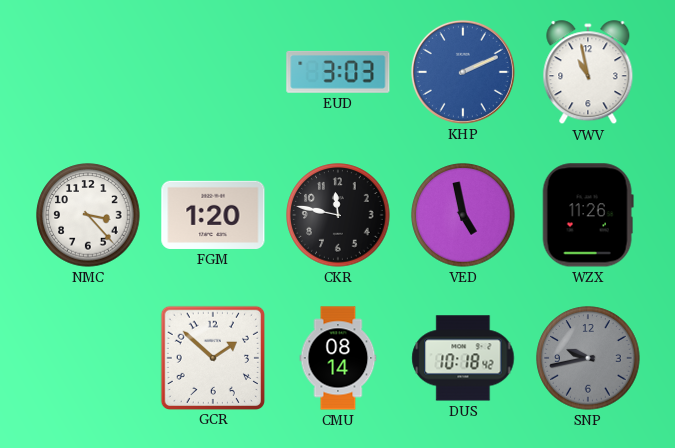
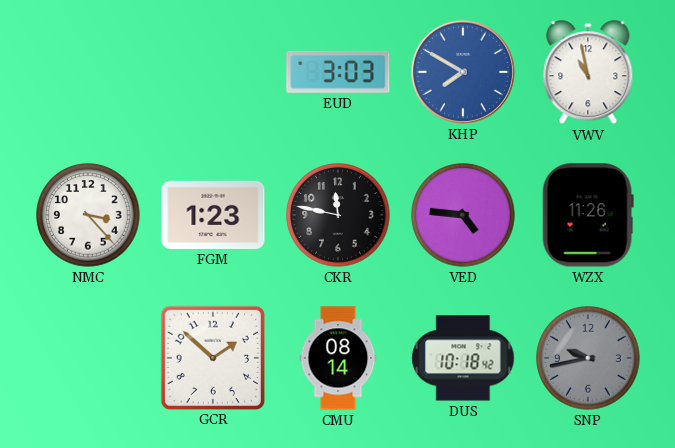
KHP: 2:11 -> 7:50 (463, 72)
FGM: 1:20 -> 1:23 (213, 215)
VED: 4:58 -> 4:46 (463, 215)
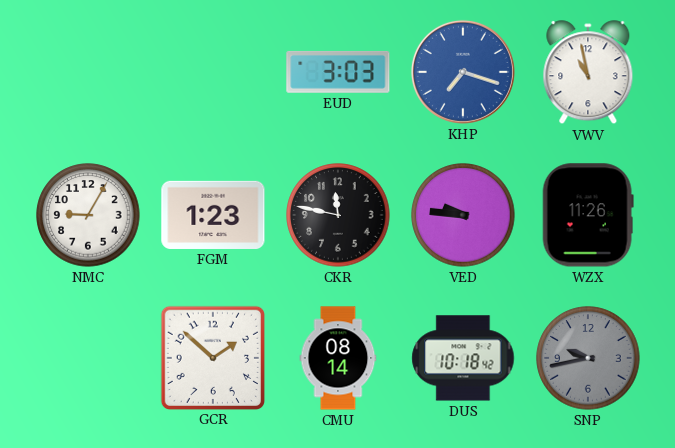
KHP: 7:50 -> 7:18 (463, 72)
NMC: 3:23 -> 9:05 (88, 215)
VED: 4:46 -> 9:46 (463, 215)
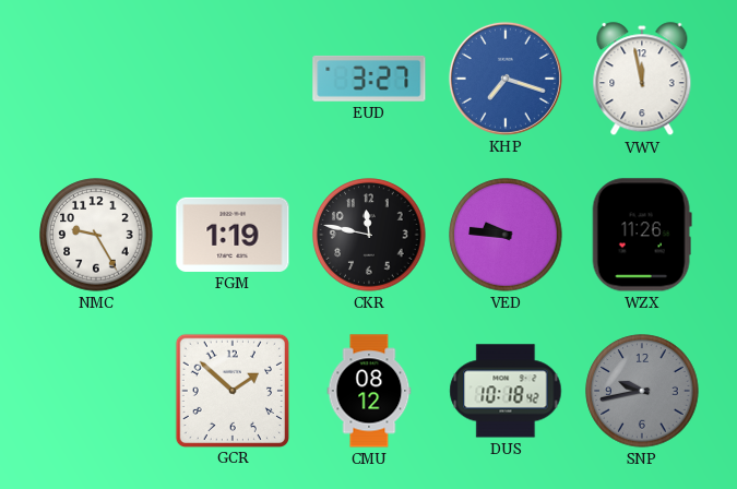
EUD: 3:03 -> 3:27 (369, 79)
VWV: 10:58 -> 11:58 (642, 80)
NMC: 9:05 -> 9:25 (96, 235)
FGM: 1:23 -> 1:19 (233, 235)
CMU: 08:14 -> 08:12 (369, 391)
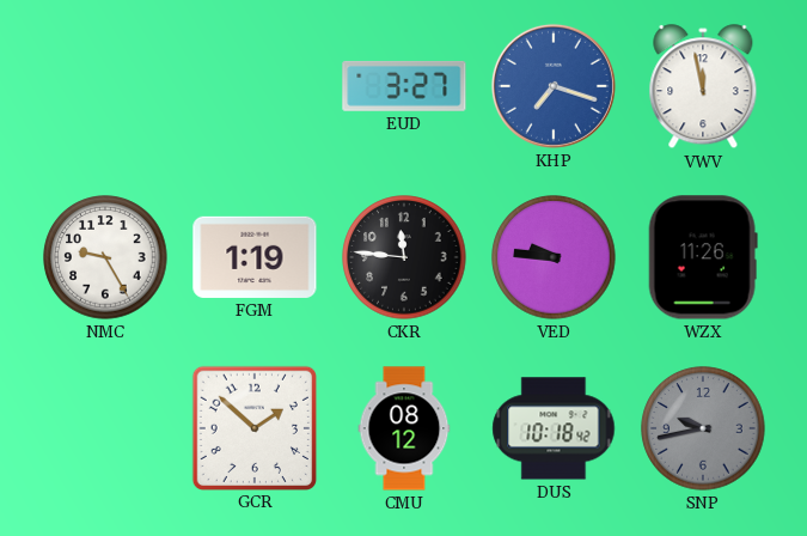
CKR: 11:47 -> 11:46 (404, 257)
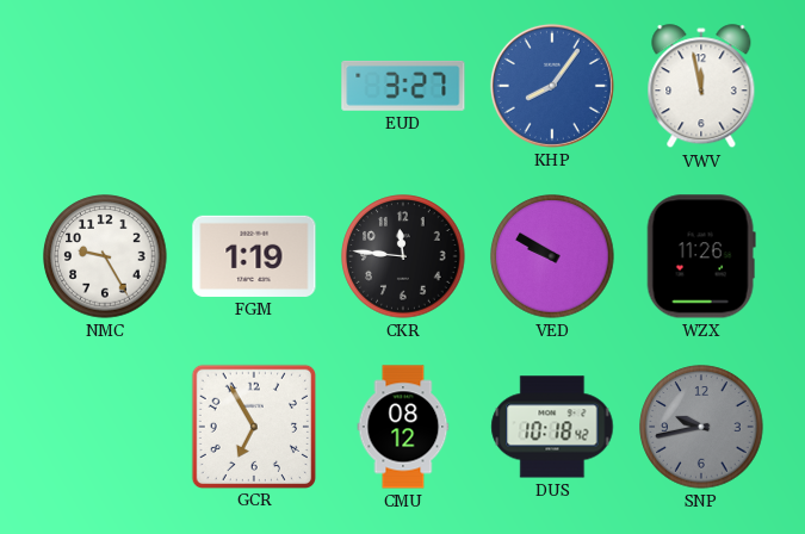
KHP: 7:18 -> 8:06 (552, 86)
VED: 9:46 -> 9:50 (552, 256)
GCR: 1:52 -> 6:55 (253, 426)
